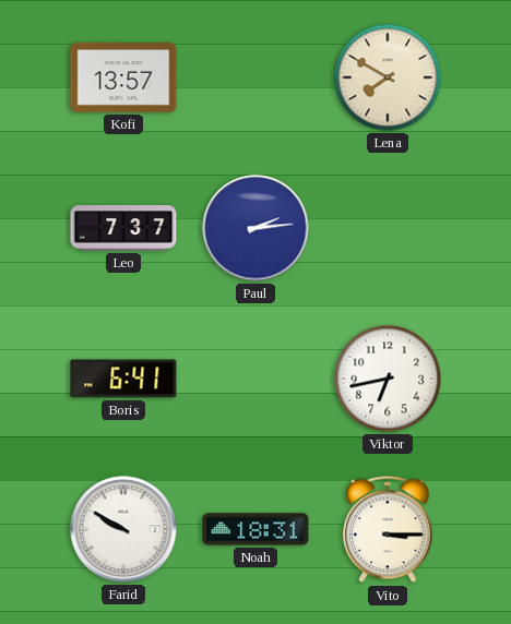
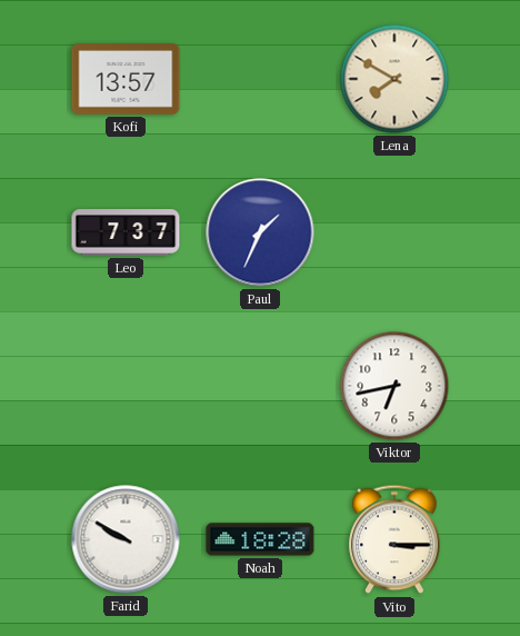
Paul: 2:14 -> 1:34 (260, 232)
Boris: 6:41 -> none (123, 379)
Noah: 18:31 -> 18:28 (260, 539)
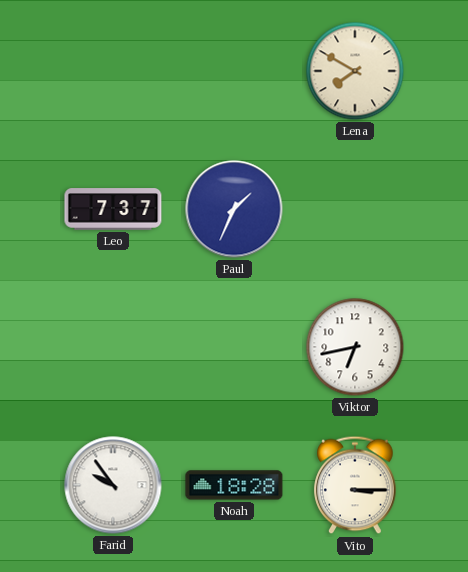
Kofi: 13:57 -> none (126, 80)
Farid: 9:50 -> 9:54 (113, 485)
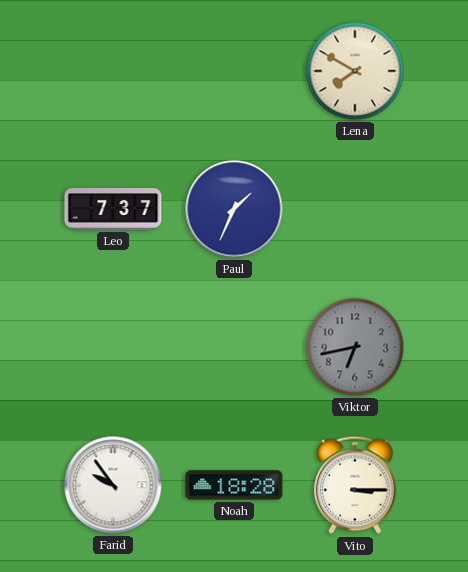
Viktor dial: white -> grey (355, 347)
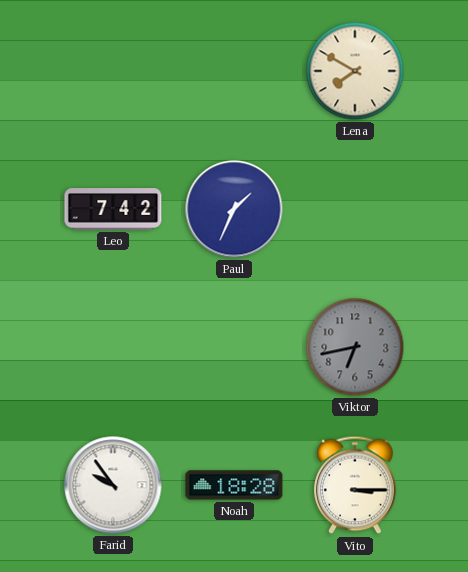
Leo: 7:37 -> 7:42 (113, 209)
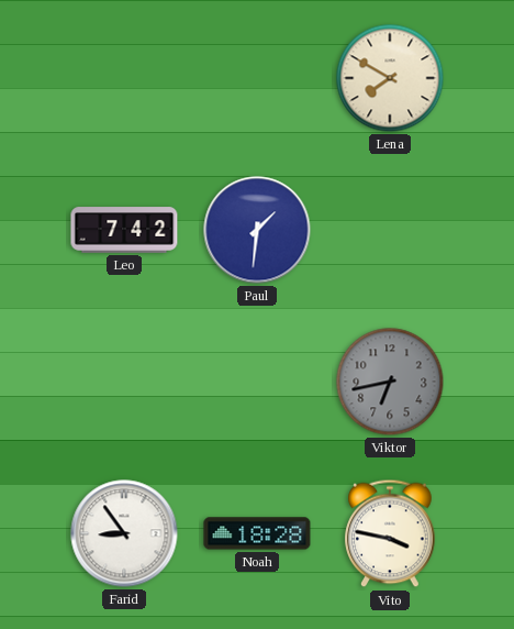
Paul: 1:34 -> 1:31 (257, 230)
Farid: 9:54 -> 8:54 (124, 533)
Vito: 3:15 -> 3:47 (390, 533)
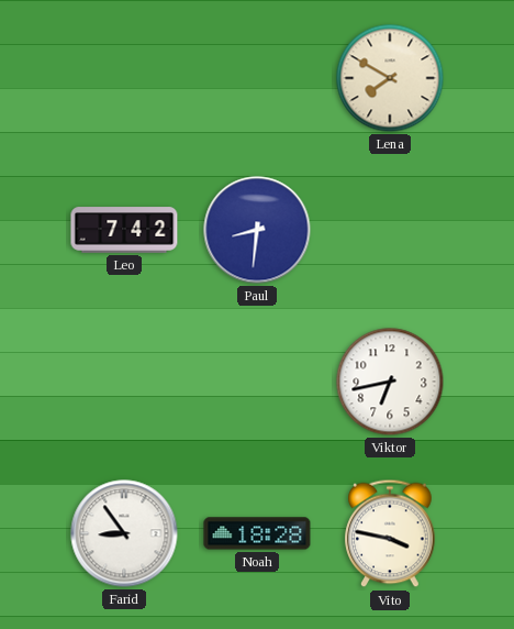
Paul: 1:31 -> 8:31 (257, 230)
Viktor dial: grey -> white (390, 382)
